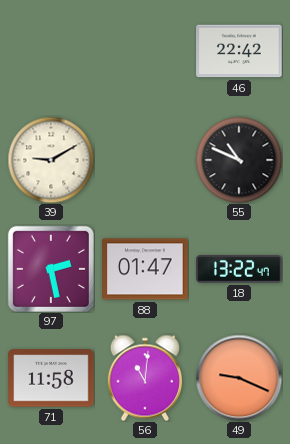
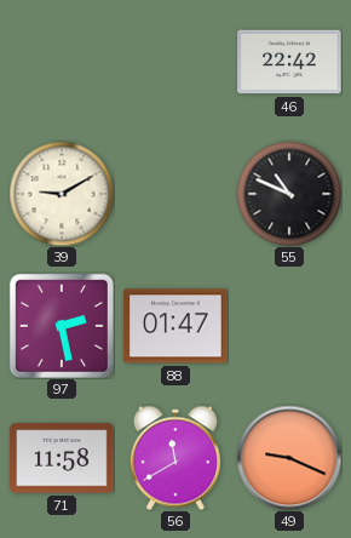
18: 13:22 -> none (239, 269)
56: 11:01 -> 11:40 (175, 458)
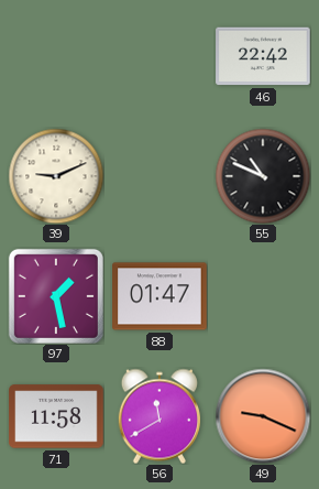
39: 9:10 -> 9:11 (56, 176)
97: 2:28 -> 1:28 (56, 296)
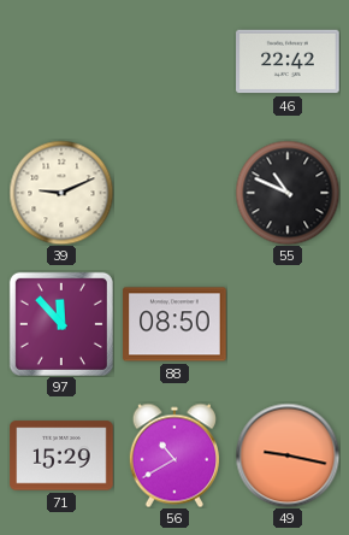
97: 1:28 -> 11:53 (61, 324)
88: 01:47 -> 08:50 (174, 324)
71: 11:58 -> 15:29 (61, 455)
56: 11:40 -> 10:40 (174, 455)
49: 9:19 -> 9:17 (288, 455)
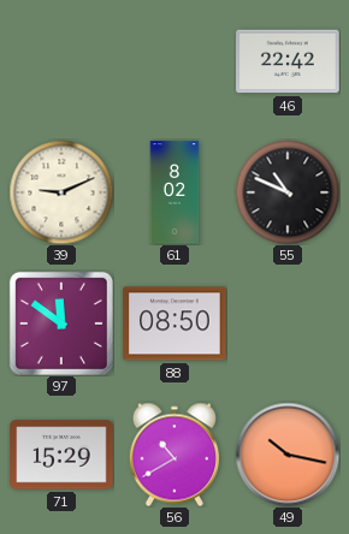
61: none -> 8:02 (174, 192)
97: 11:53 -> 11:51 (61, 324)
49: 9:17 -> 10:17 (288, 455)
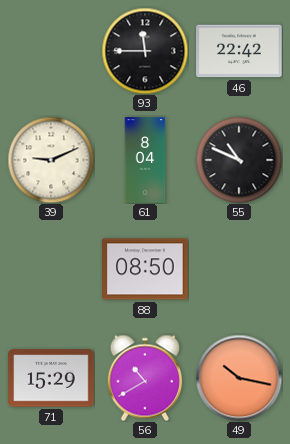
93: none -> 11:45 (145, 51)
61: 8:02 -> 8:04 (145, 160)
97: 11:51 -> none (61, 324)
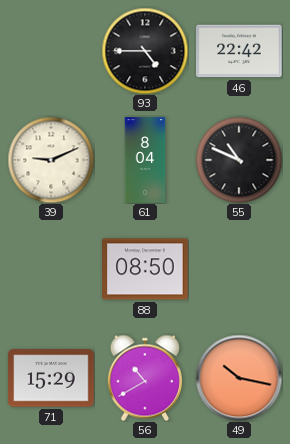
93: 11:45 -> 4:45 (145, 51)
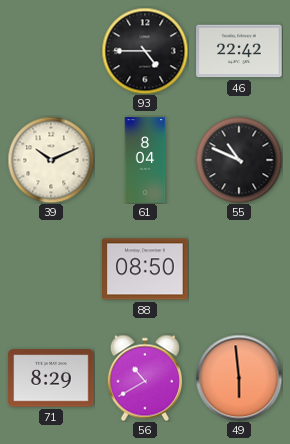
39: 9:11 -> 10:11 (51, 160)
71: 15:29 -> 8:29 (51, 378)
49: 10:17 -> 5:59 (239, 378)
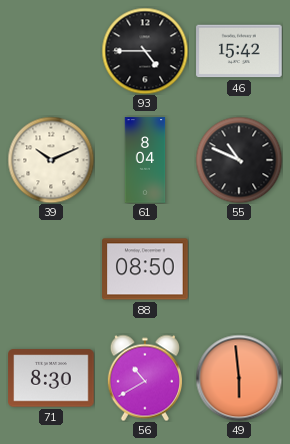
46: 22:42 -> 15:42 (239, 51)
71: 8:29 -> 8:30 (51, 378)
